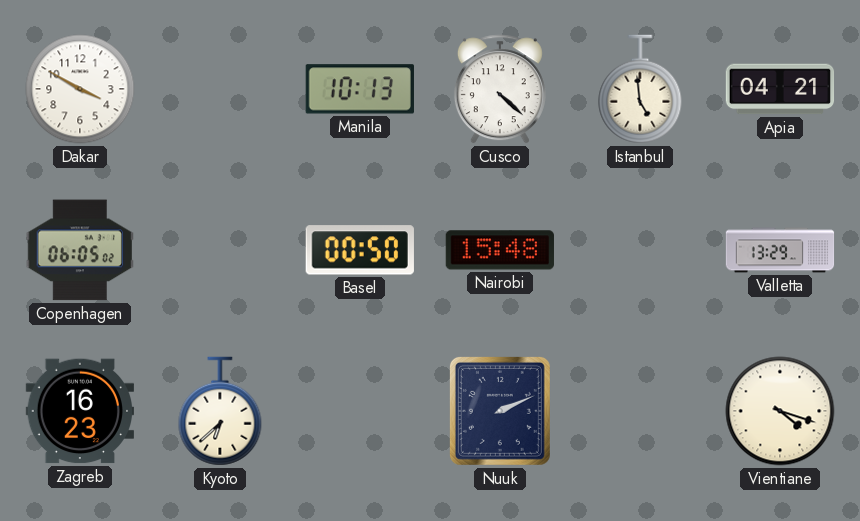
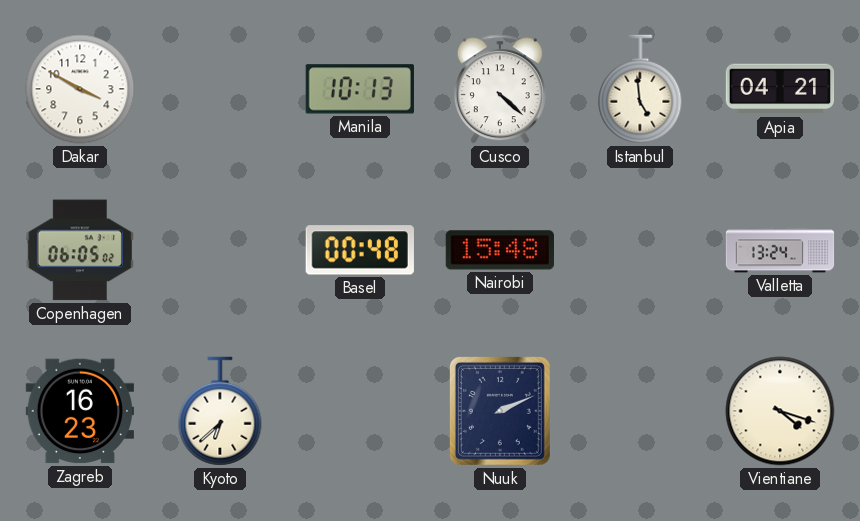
Basel: 00:50 -> 00:48 (360, 250)
Valletta: 13:29 -> 13:24 (780, 250)
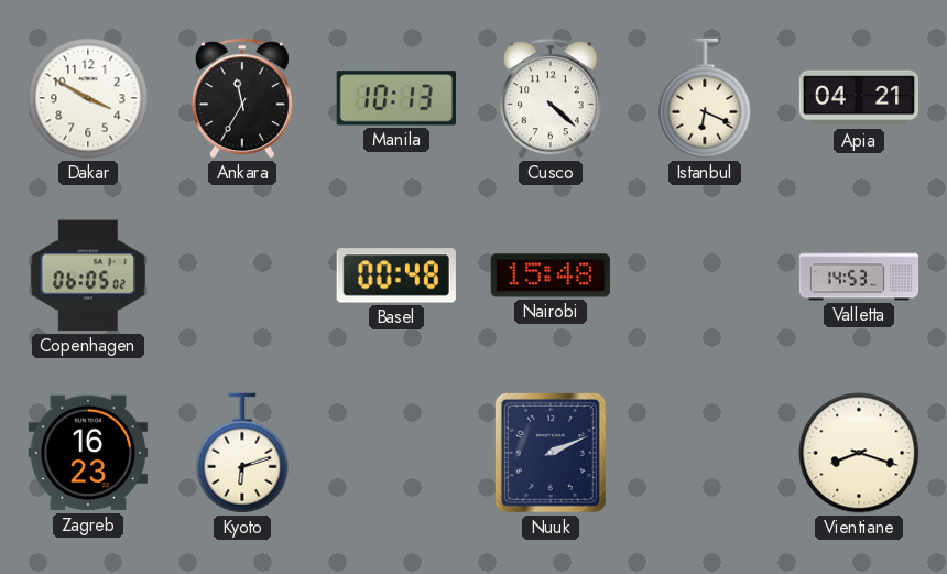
Ankara: none -> 11:35 (242, 98)
Istanbul: 4:59 -> 6:19 (705, 98)
Valletta: 13:24 -> 14:53 (859, 275)
Kyoto: 6:38 -> 6:12 (242, 453)
Vientiane: 4:18 -> 8:18 (859, 453)
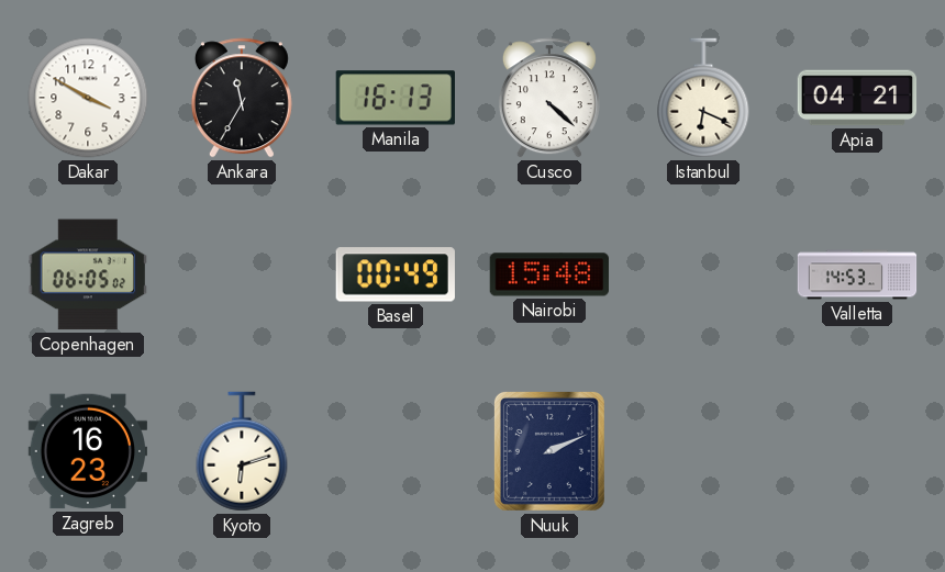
Manila: 10:13 -> 16:13 (396, 98)
Basel: 00:48 -> 00:49 (396, 274)
Vientiane: 8:18 -> none (859, 453)
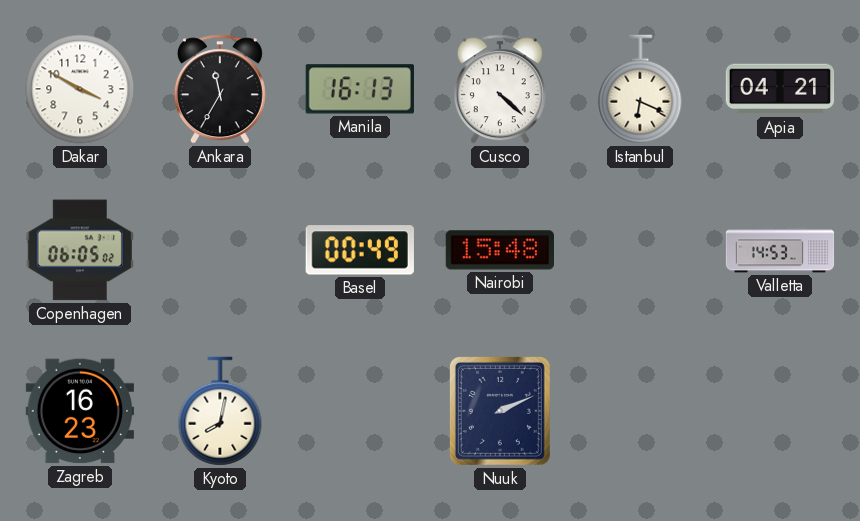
Kyoto: 6:12 -> 8:02 (220, 411)
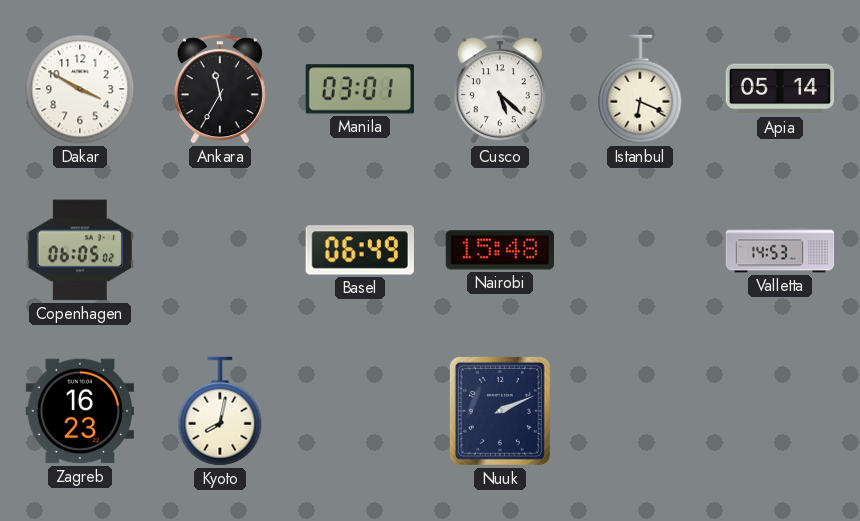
Manila: 16:13 -> 03:01 (360, 89)
Cusco: 4:22 -> 5:22 (500, 89)
Apia: 04:21 -> 05:14 (780, 89)
Basel: 00:49 -> 06:49 (360, 250)
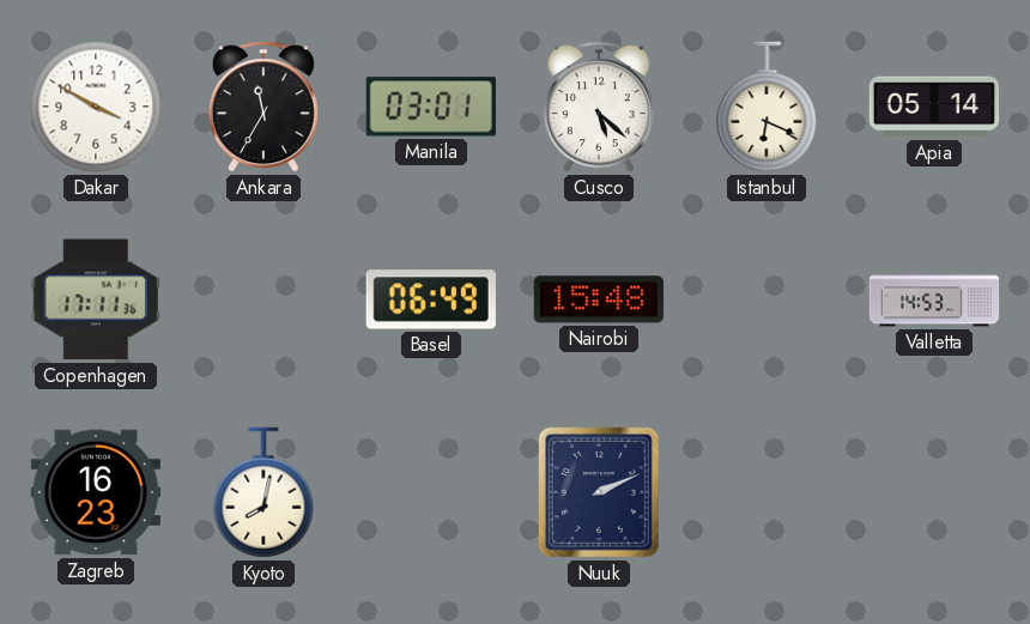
Copenhagen: 06:05 -> 17:11 (95, 299)
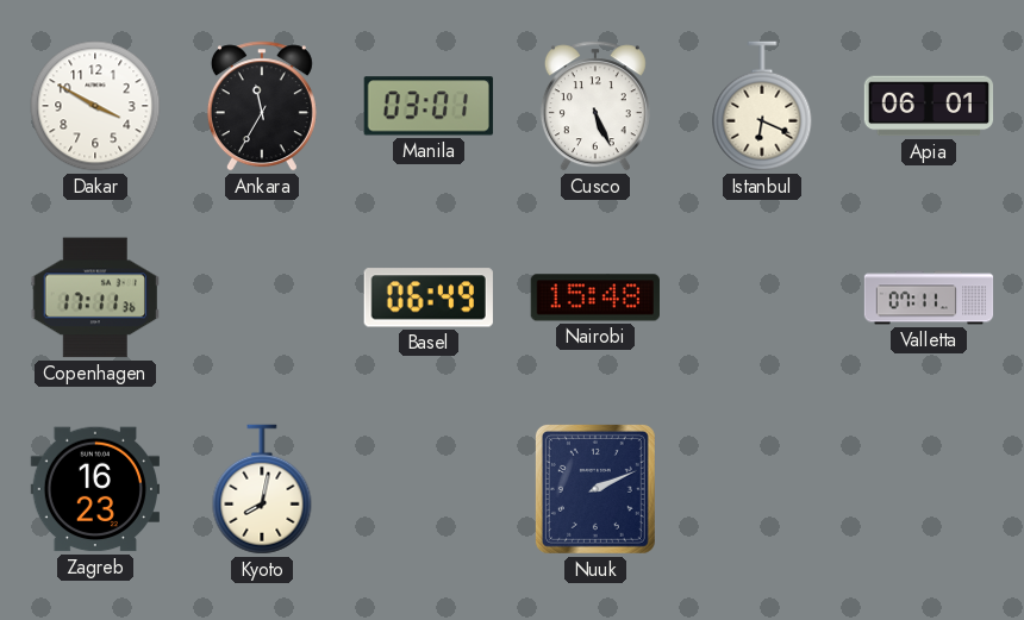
Cusco: 5:22 -> 5:26 (595, 106)
Apia: 05:14 -> 06:01 (929, 106)
Valletta: 14:53 -> 07:11 (929, 298)
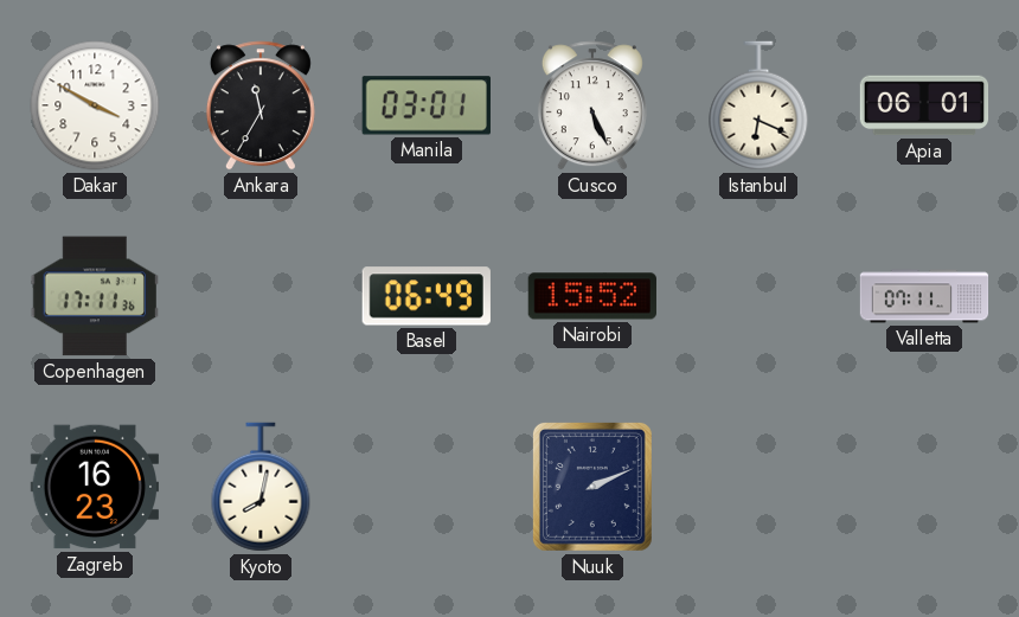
Nairobi: 15:48 -> 15:52 (591, 296)
